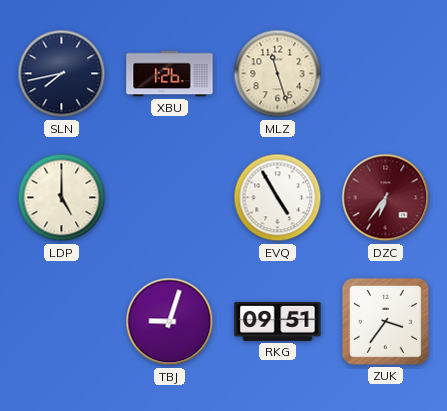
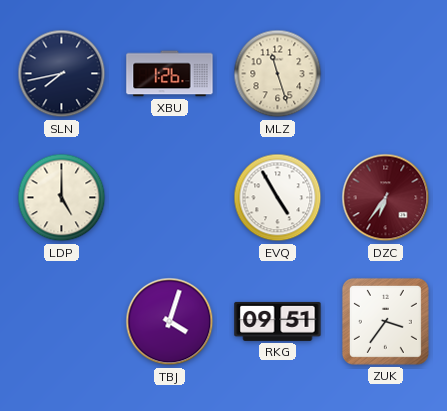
TBJ: 9:03 -> 4:03 (170, 322)
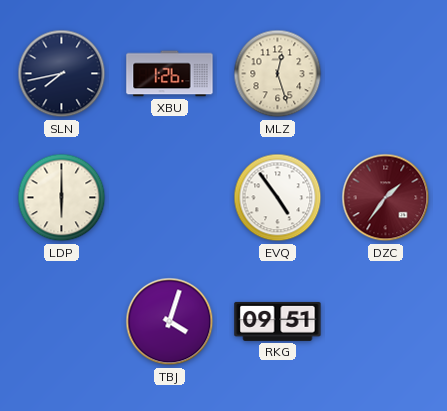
MLZ: 11:27 -> 12:27 (278, 74)
LDP: 5:00 -> 6:00 (62, 198)
EVQ: 4:55 -> 4:54 (278, 198)
DZC: 6:36 -> 1:36 (386, 198)
ZUK: 3:36 -> none (385, 321)
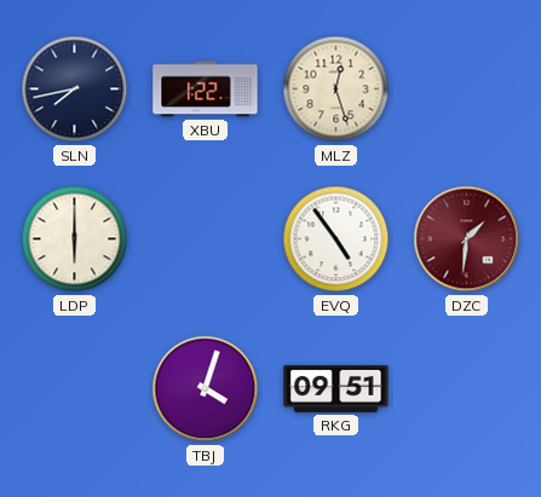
XBU: 1:26 -> 1:22 (206, 89)
DZC: 1:36 -> 1:31 (467, 239)
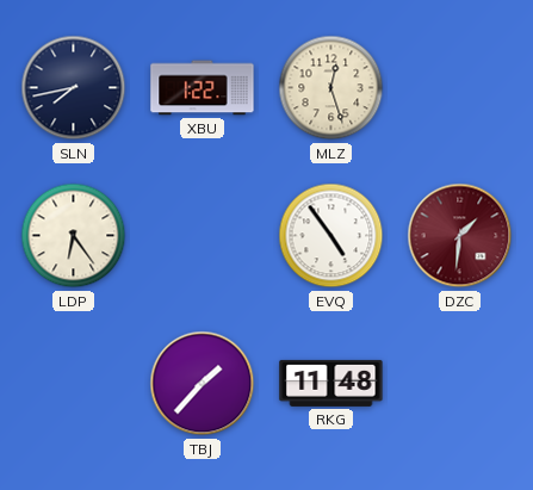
LDP: 6:00 -> 6:24 (74, 236)
TBJ: 4:03 -> 1:37 (203, 384)
RKG: 09:51 -> 11:48 (331, 383)
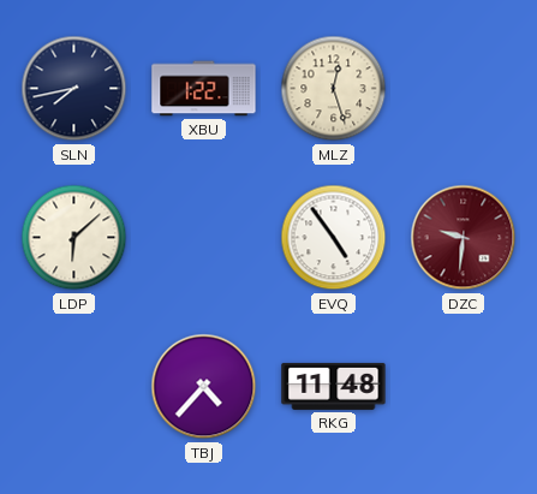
LDP: 6:24 -> 6:08 (74, 238)
DZC: 1:31 -> 9:31 (464, 238)
TBJ: 1:37 -> 4:37 (204, 387)
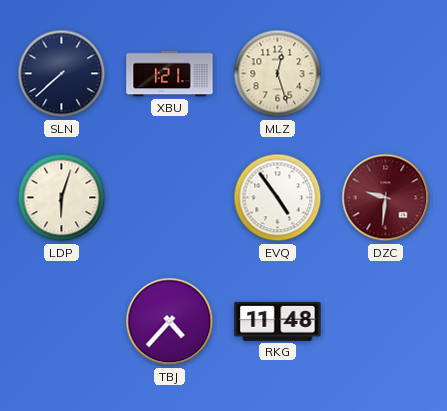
SLN: 7:43 -> 7:38 (62, 74)
XBU: 1:22 -> 1:21 (170, 74)
LDP: 6:08 -> 6:03 (62, 198)
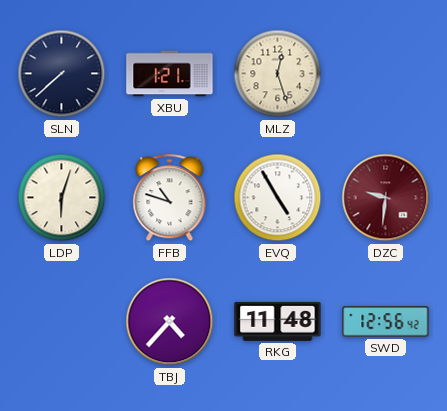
FFB: none -> 10:48 (170, 198)
EVQ: 4:54 -> 4:55 (278, 198)
SWD: none -> 12:56 (386, 322)
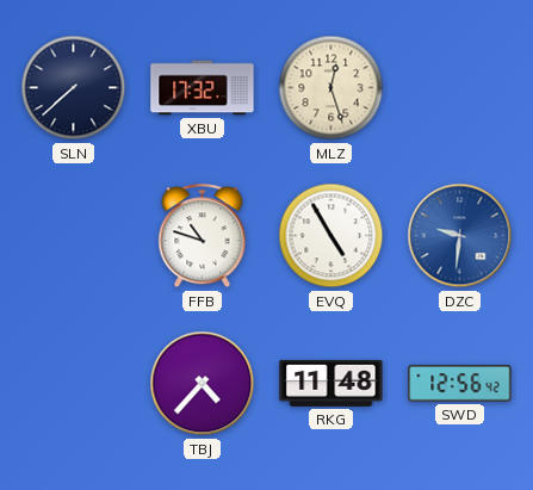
XBU: 1:21 -> 17:32 (203, 88)
LDP: 6:03 -> none (62, 198)
DZC dial: burgundy -> blue (460, 236)
